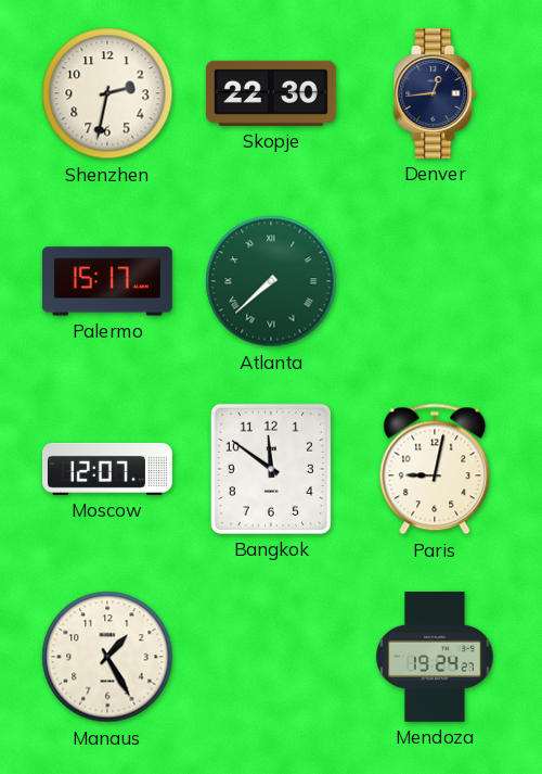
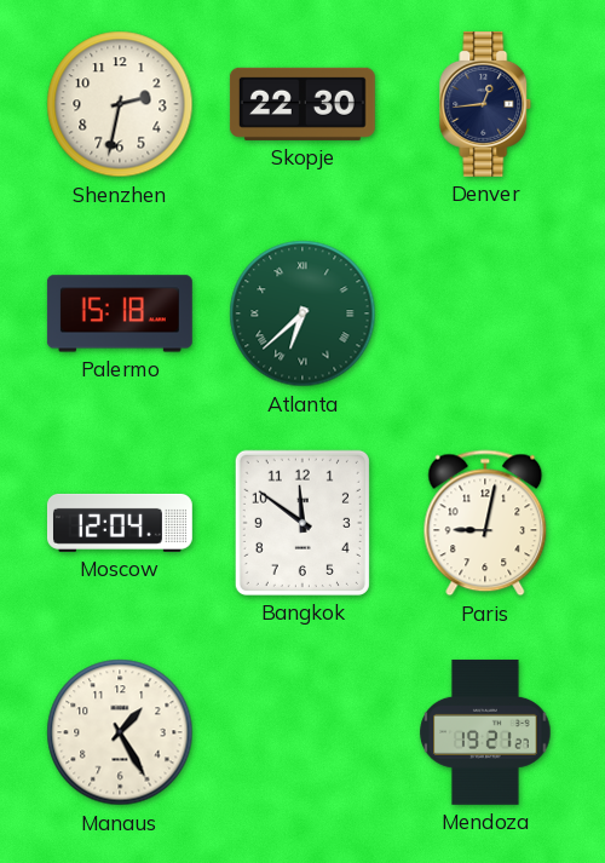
Palermo: 15:17 -> 15:18 (120, 313)
Atlanta: 7:38 -> 6:38 (302, 313)
Moscow: 12:07 -> 12:04 (120, 523)
Mendoza: 19:24 -> 19:21 (485, 732)
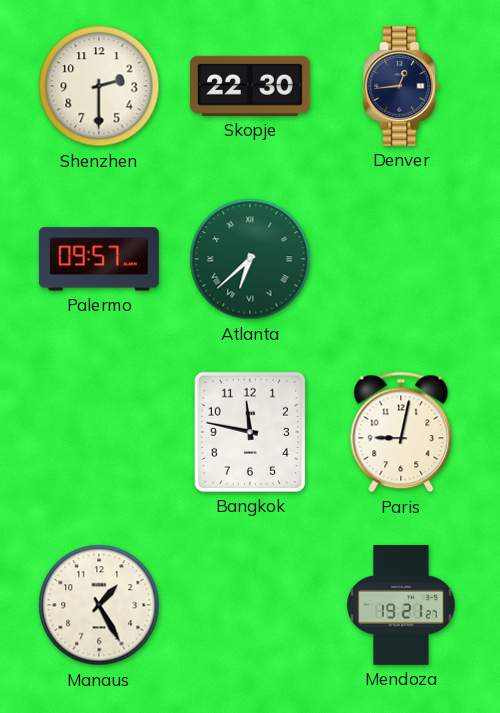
Shenzhen: 2:32 -> 2:30 (99, 86)
Palermo: 15:18 -> 09:57 (99, 259)
Moscow: 12:04 -> none (120, 523)
Bangkok: 11:51 -> 11:47 (250, 432)
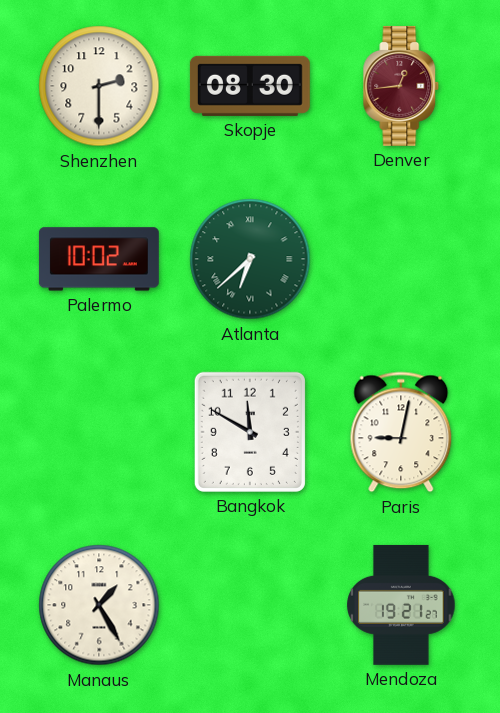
Skopje: 22:30 -> 08:30 (250, 86)
Denver dial: navy -> burgundy (401, 86)
Palermo: 09:57 -> 10:02 (99, 259)
Bangkok: 11:47 -> 11:50 (250, 432)
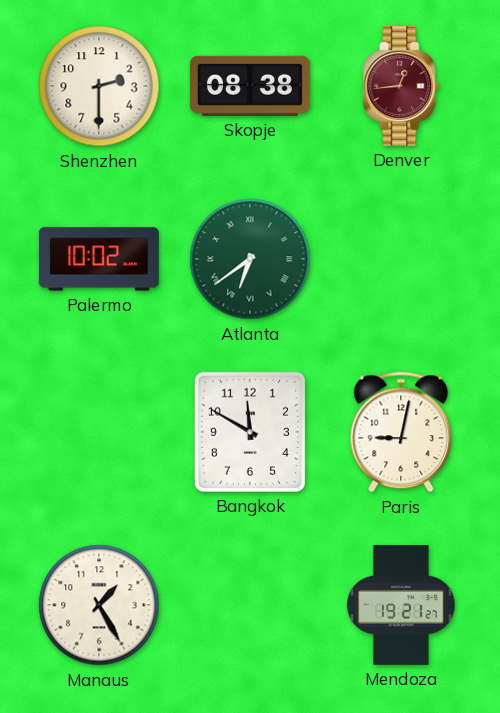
Skopje: 08:30 -> 08:38 (250, 86)
Atlanta: 6:38 -> 6:39 (250, 259)
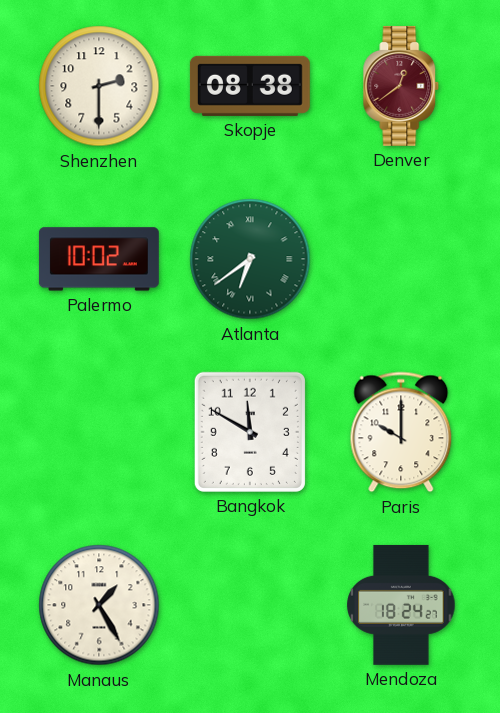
Denver: 12:44 -> 12:39 (401, 86)
Paris: 9:02 -> 10:00 (401, 432)
Mendoza: 19:21 -> 18:24 (401, 605)
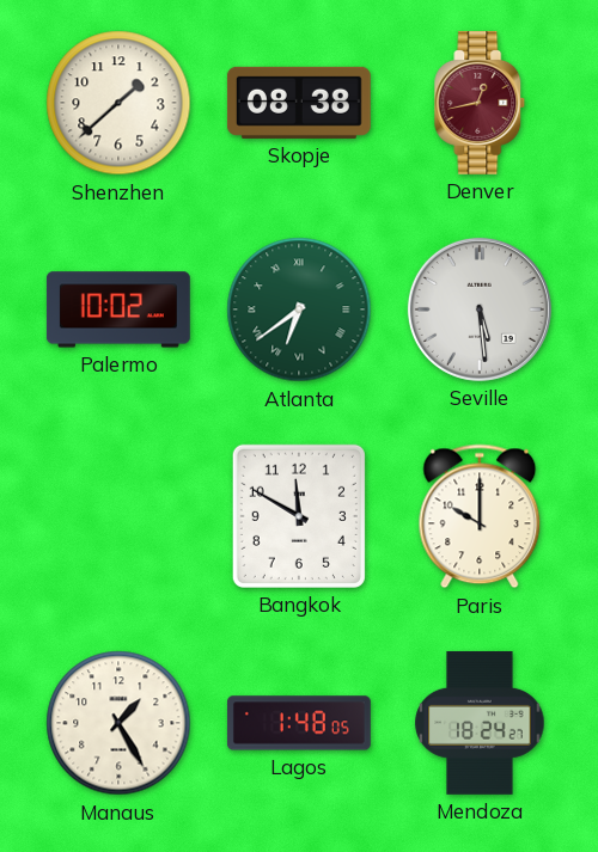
Shenzhen: 2:30 -> 1:38 (118, 103)
Denver: 12:39 -> 12:43 (480, 103)
Seville: none -> 5:29 (480, 309)
Lagos: none -> 1:48 (299, 723)
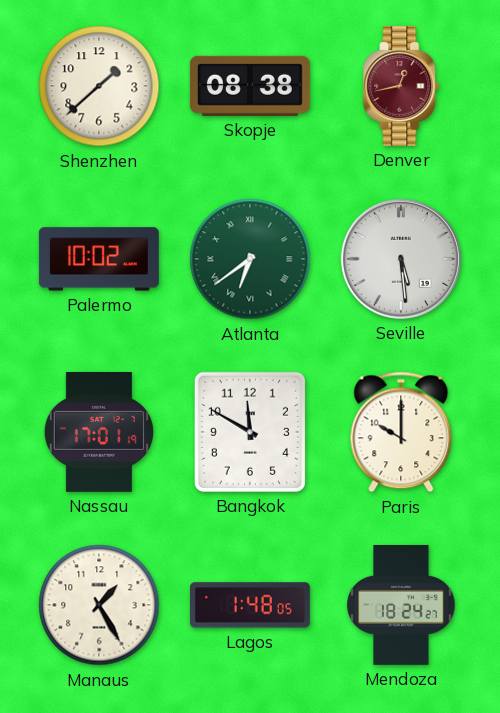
Nassau: none -> 17:01 (99, 432)
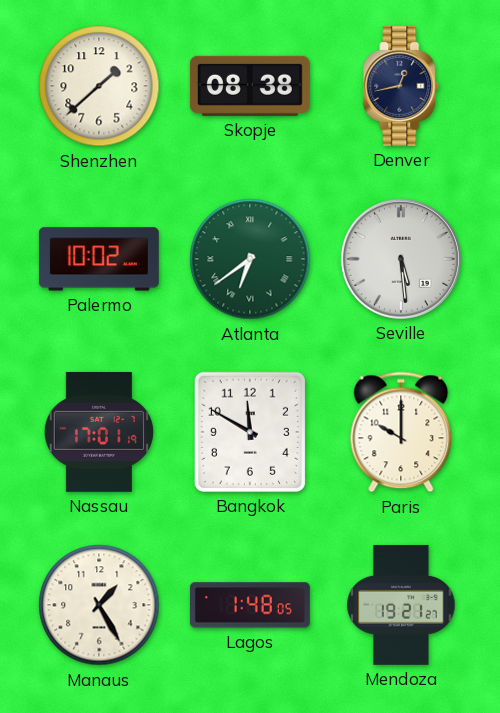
Denver dial: burgundy -> navy (401, 86)
Mendoza: 18:24 -> 19:21 (401, 605)
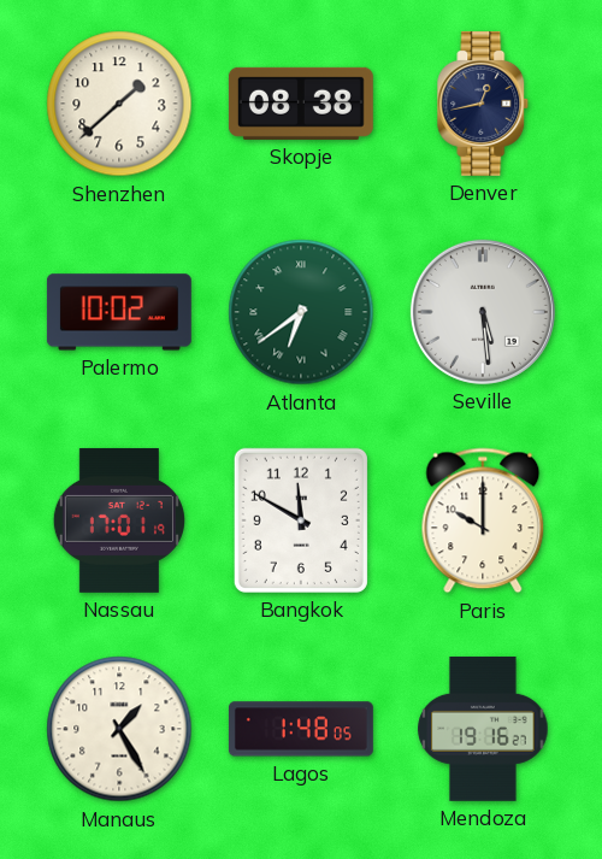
Mendoza: 19:21 -> 19:16 (483, 729)
